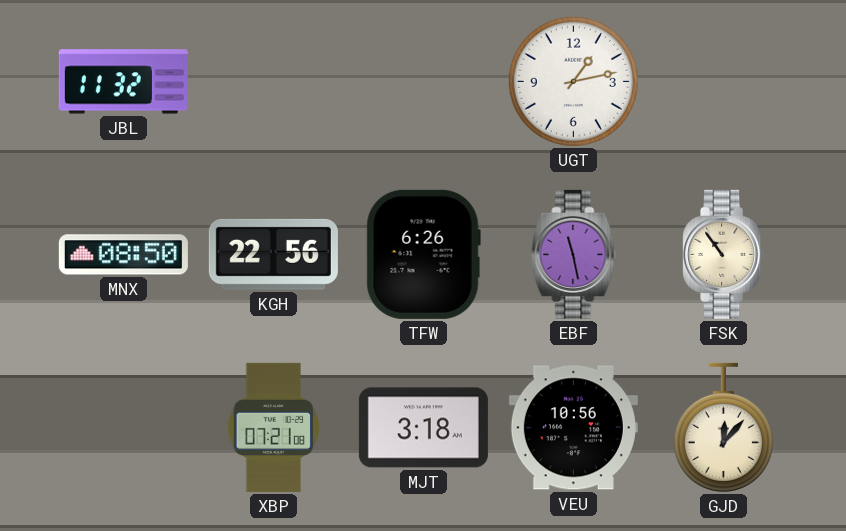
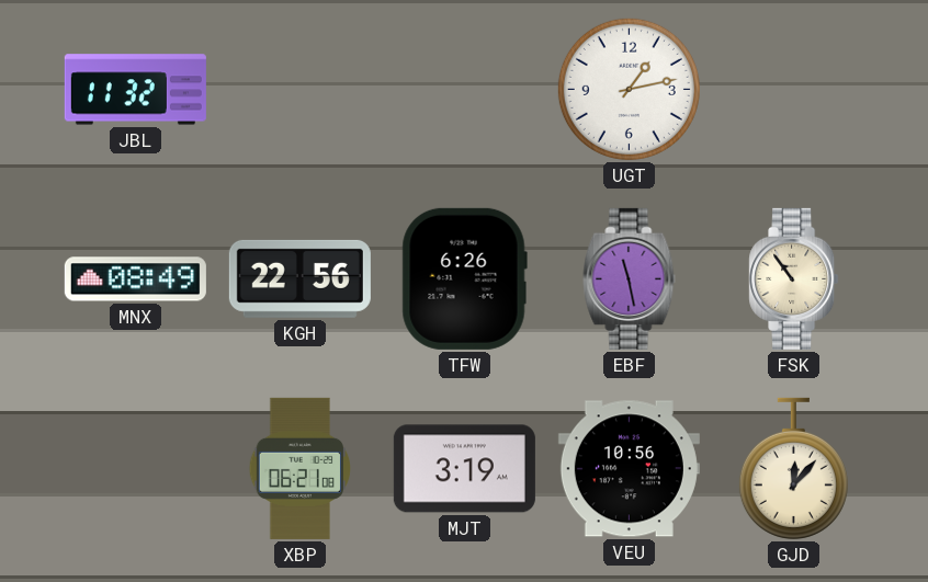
MNX: 08:50 -> 08:49 (135, 279)
XBP: 07:21 -> 06:21 (299, 468)
MJT: 3:18 -> 3:19 (464, 469)
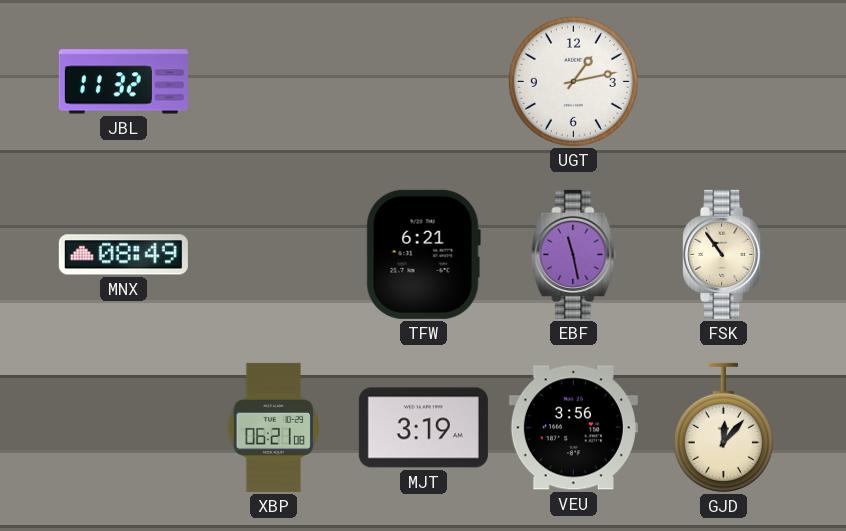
KGH: 22:56 -> none (299, 278)
TFW: 6:26 -> 6:21 (423, 254)
VEU: 10:56 -> 3:56 (573, 428)
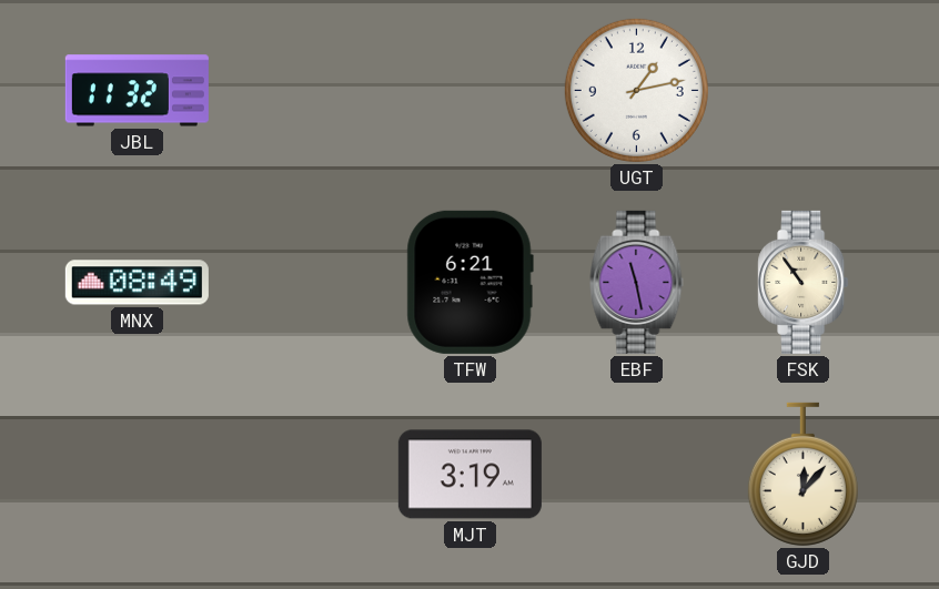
XBP: 06:21 -> none (273, 427)
VEU: 3:56 -> none (573, 428)
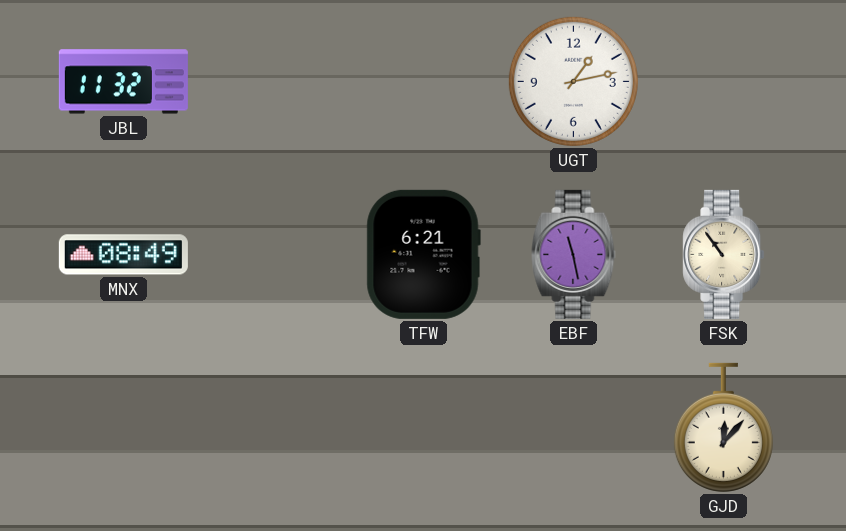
MJT: 3:19 -> none (469, 475)
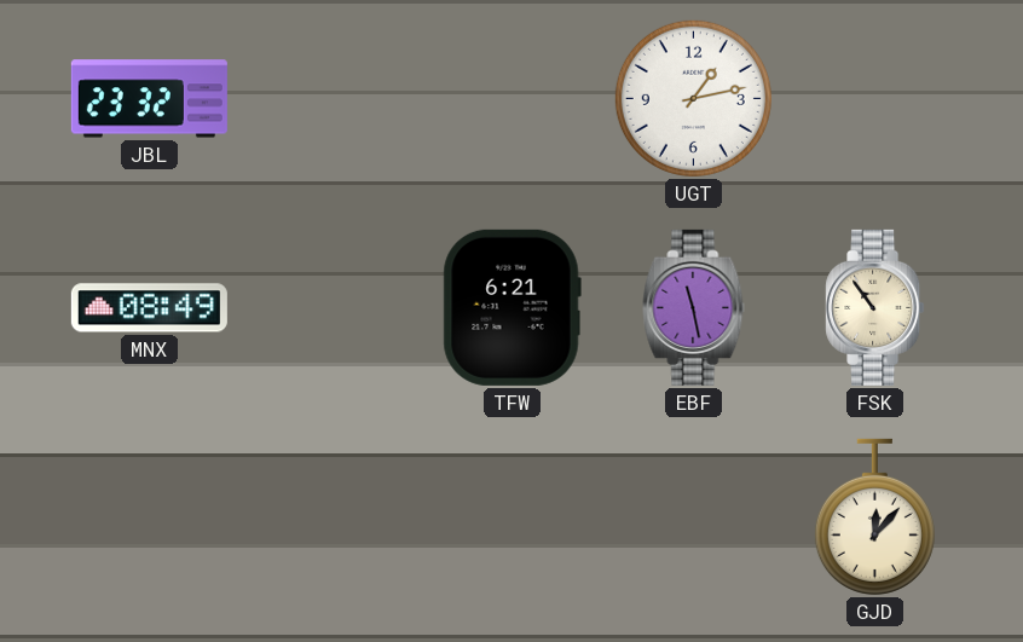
JBL: 11:32 -> 23:32 (149, 99)
